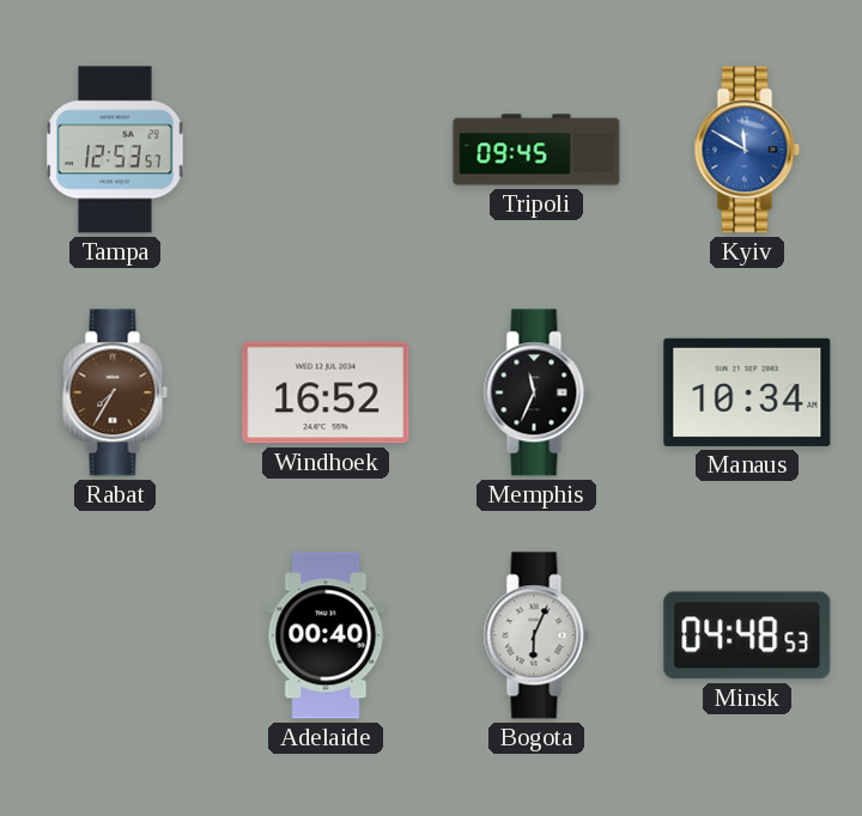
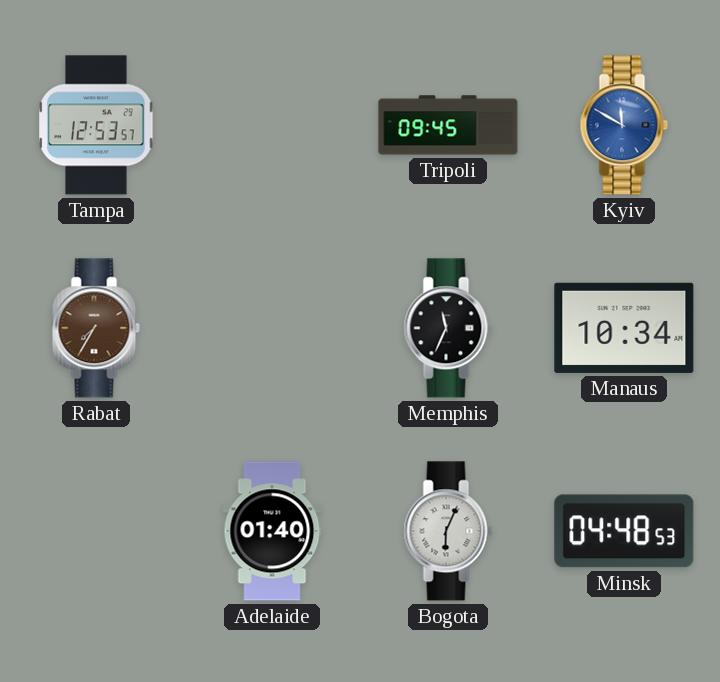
Windhoek: 16:52 -> none (326, 392)
Adelaide: 00:40 -> 01:40 (272, 531)
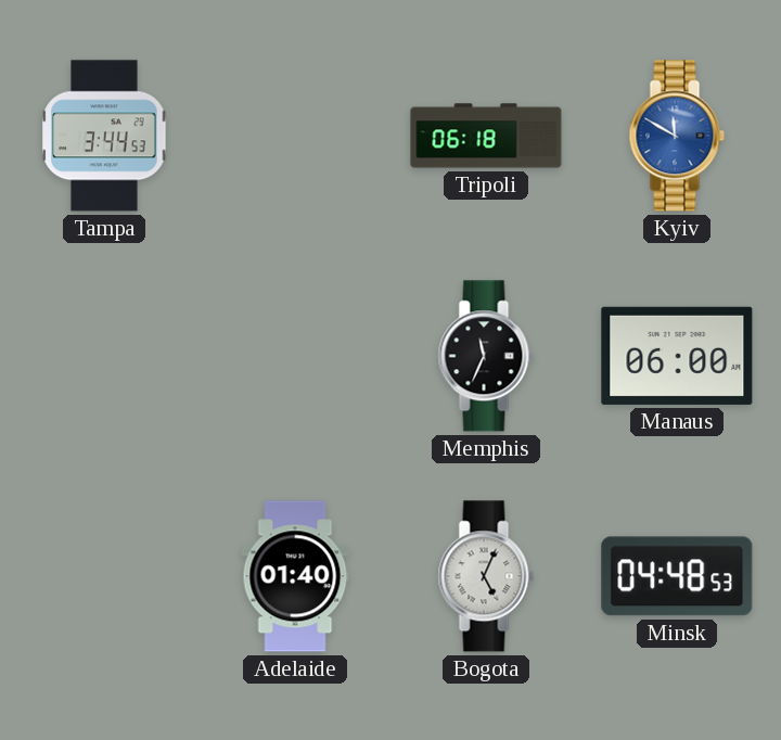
Tampa: 12:53 -> 3:44 (104, 136)
Tripoli: 09:45 -> 06:18 (486, 136)
Rabat: 7:35 -> none (96, 328)
Manaus: 10:34 -> 06:00 (677, 356)
Bogota: 6:04 -> 5:04 (486, 576)
